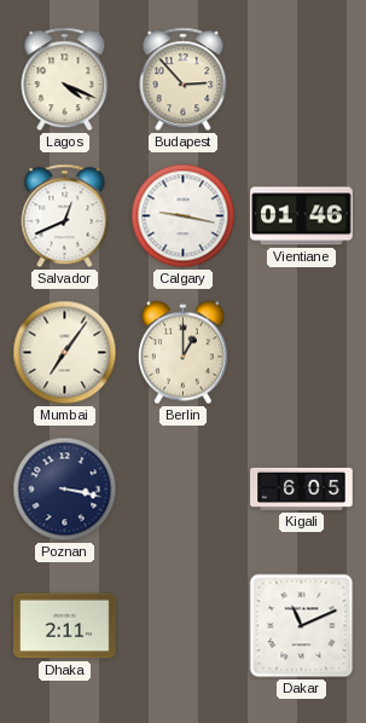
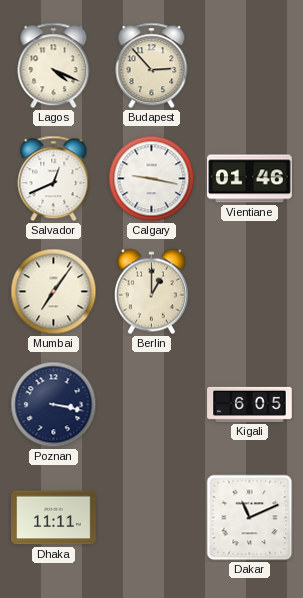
Dhaka: 2:11 -> 11:11 (54, 518)
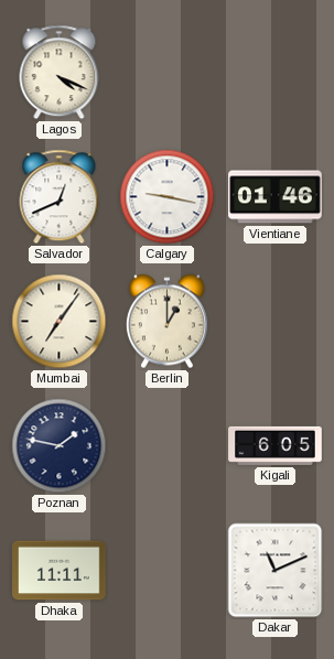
Budapest: 2:53 -> none (152, 66)
Poznan: 3:17 -> 1:47 (60, 446)
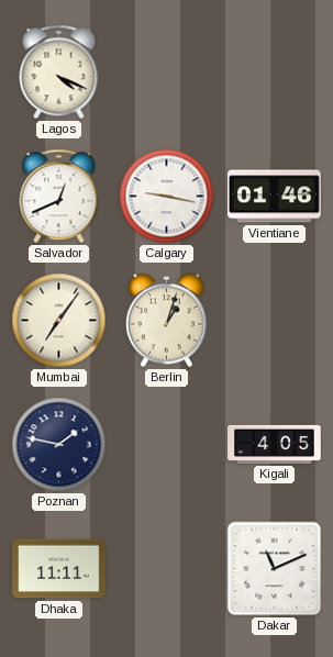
Berlin: 1:00 -> 1:03 (166, 321)
Kigali: 6:05 -> 4:05 (275, 444)
